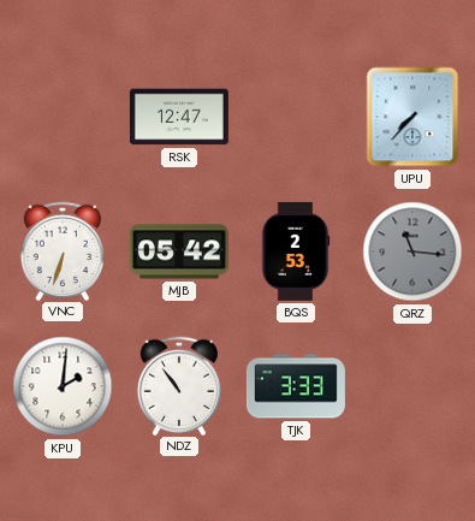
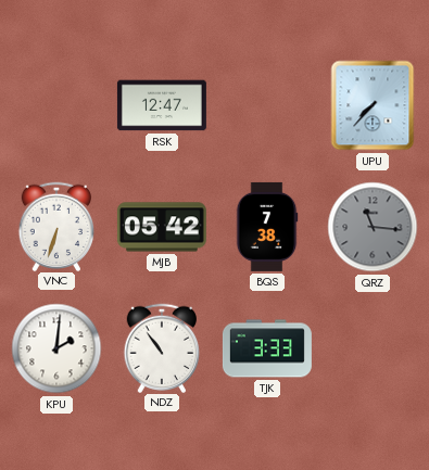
BQS: 2:53 -> 7:38 (267, 227)
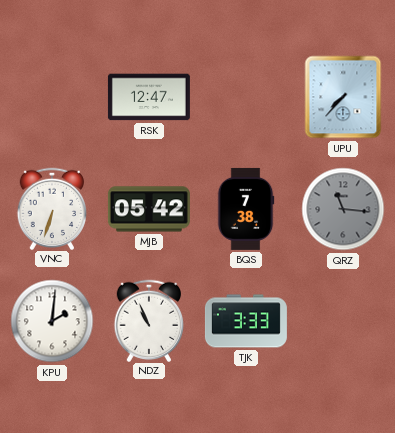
NDZ: 10:54 -> 10:56 (149, 320)
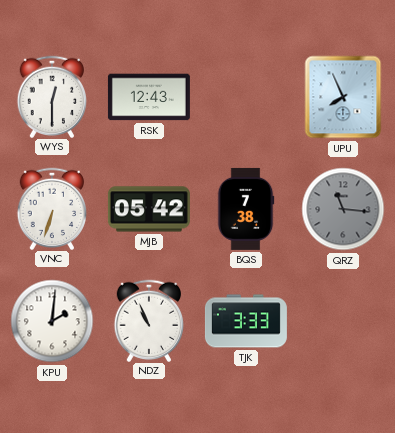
WYS: none -> 12:30 (52, 96)
RSK: 12:47 -> 12:43 (149, 97)
UPU: 7:37 -> 7:56 (343, 97)
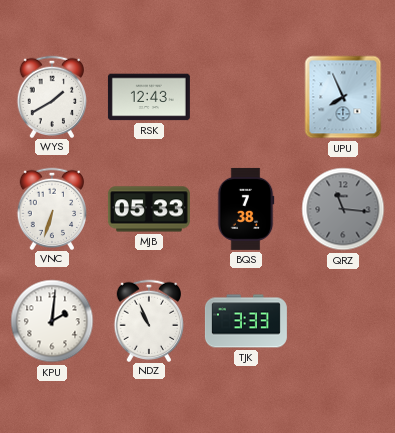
WYS: 12:30 -> 1:40 (52, 96)
MJB: 05:42 -> 05:33 (149, 209)
